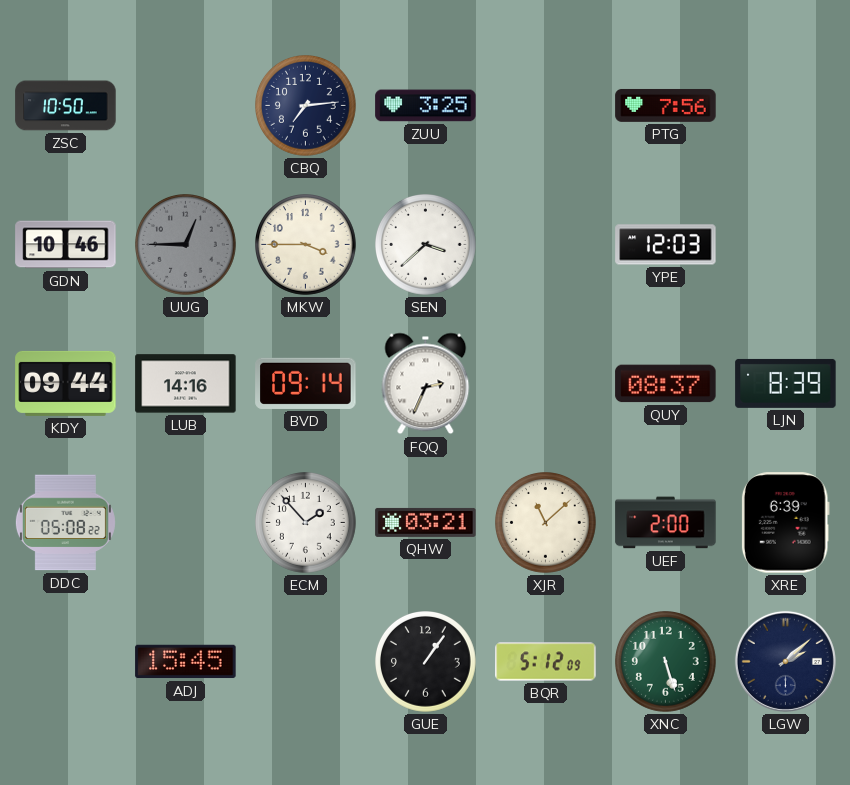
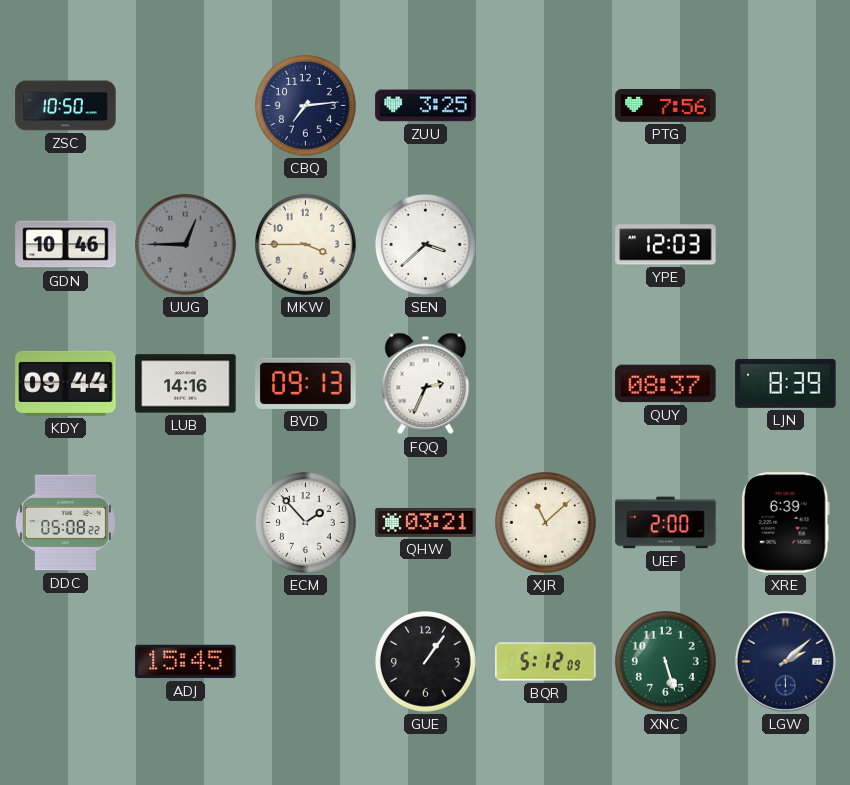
BVD: 09:14 -> 09:13 (306, 383)
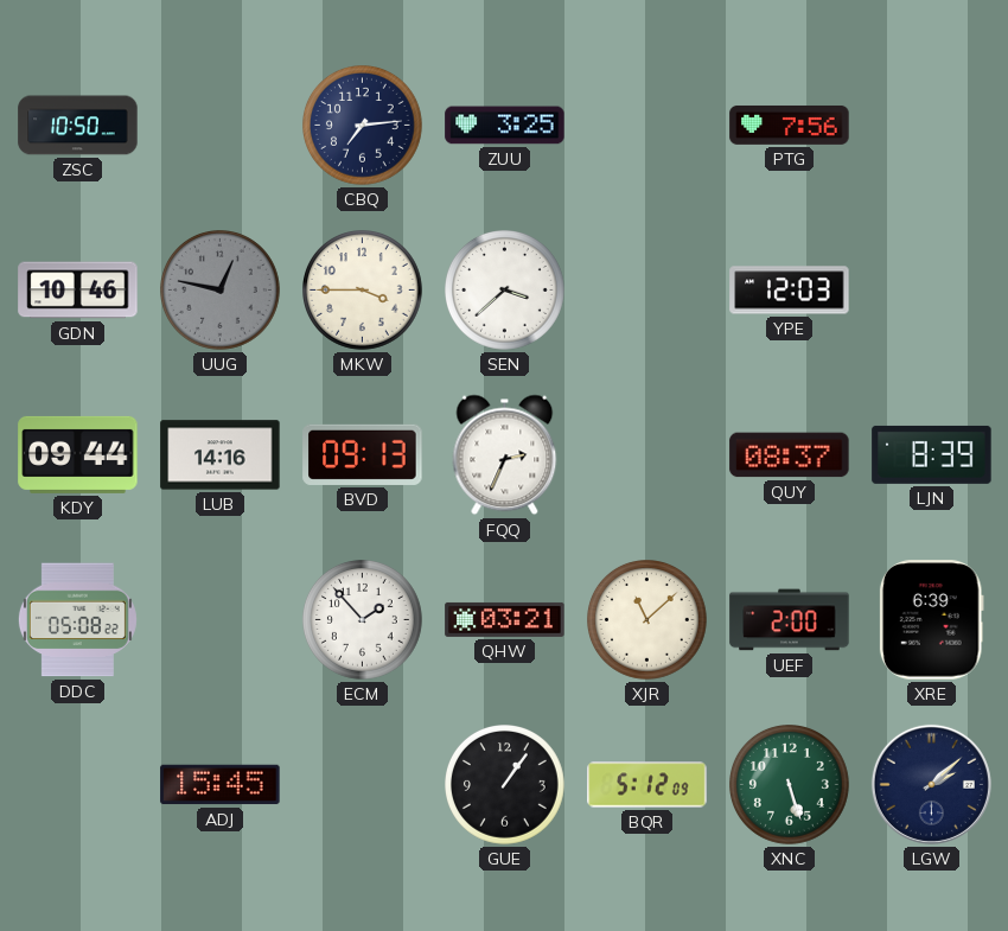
UUG: 12:45 -> 12:47 (221, 291)
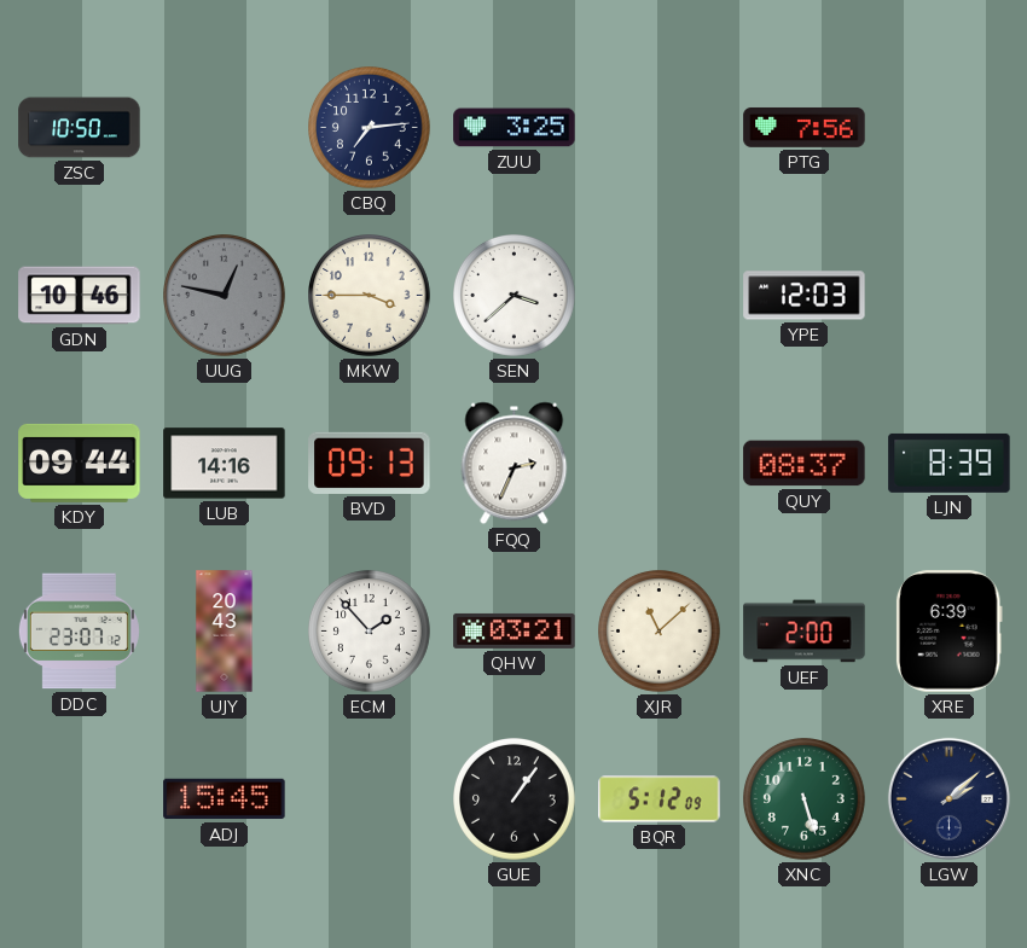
DDC: 05:08 -> 23:07 (79, 632)
UJY: none -> 20:43 (225, 632)
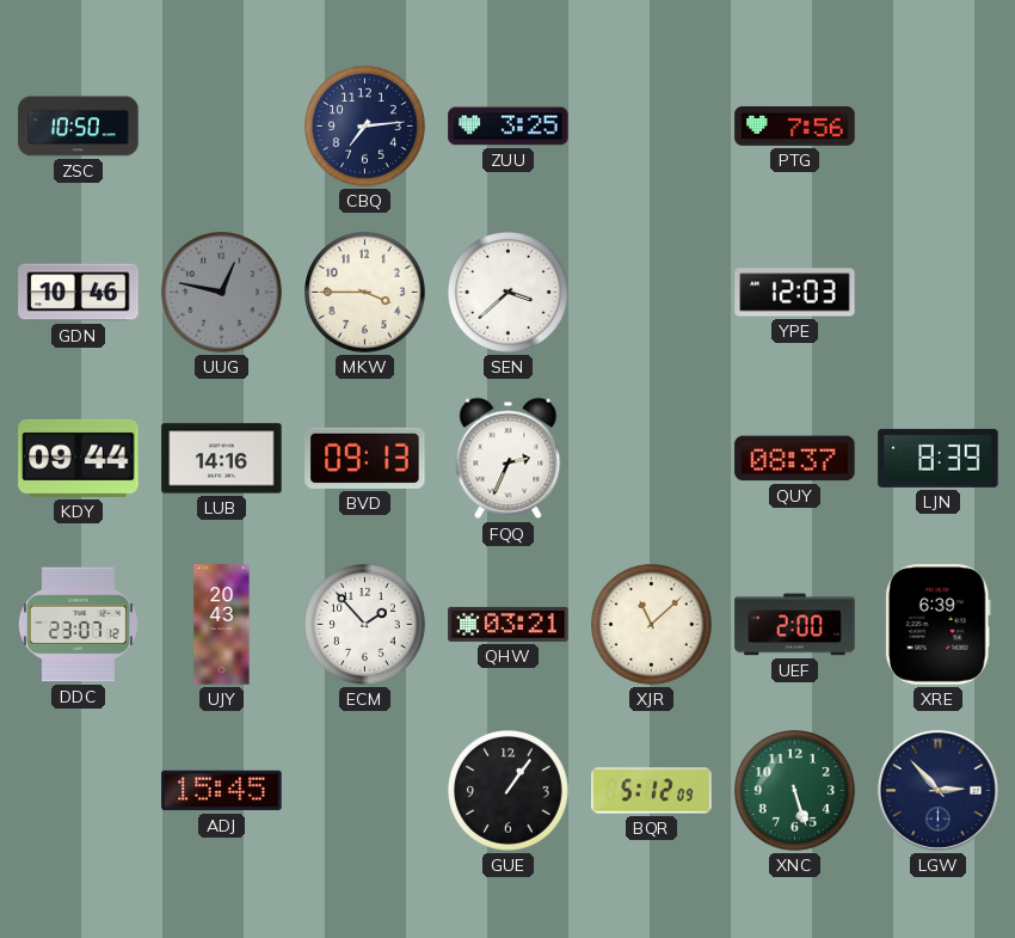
LGW: 2:08 -> 2:53 (937, 790)
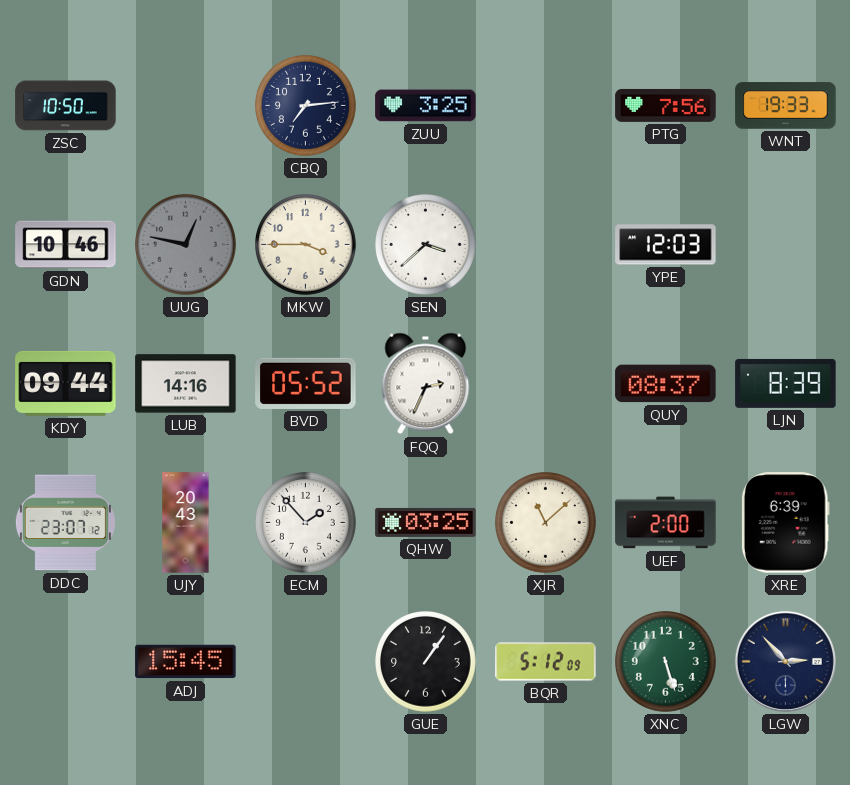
WNT: none -> 19:33 (786, 106)
BVD: 09:13 -> 05:52 (306, 383)
QHW: 03:21 -> 03:25 (426, 522)
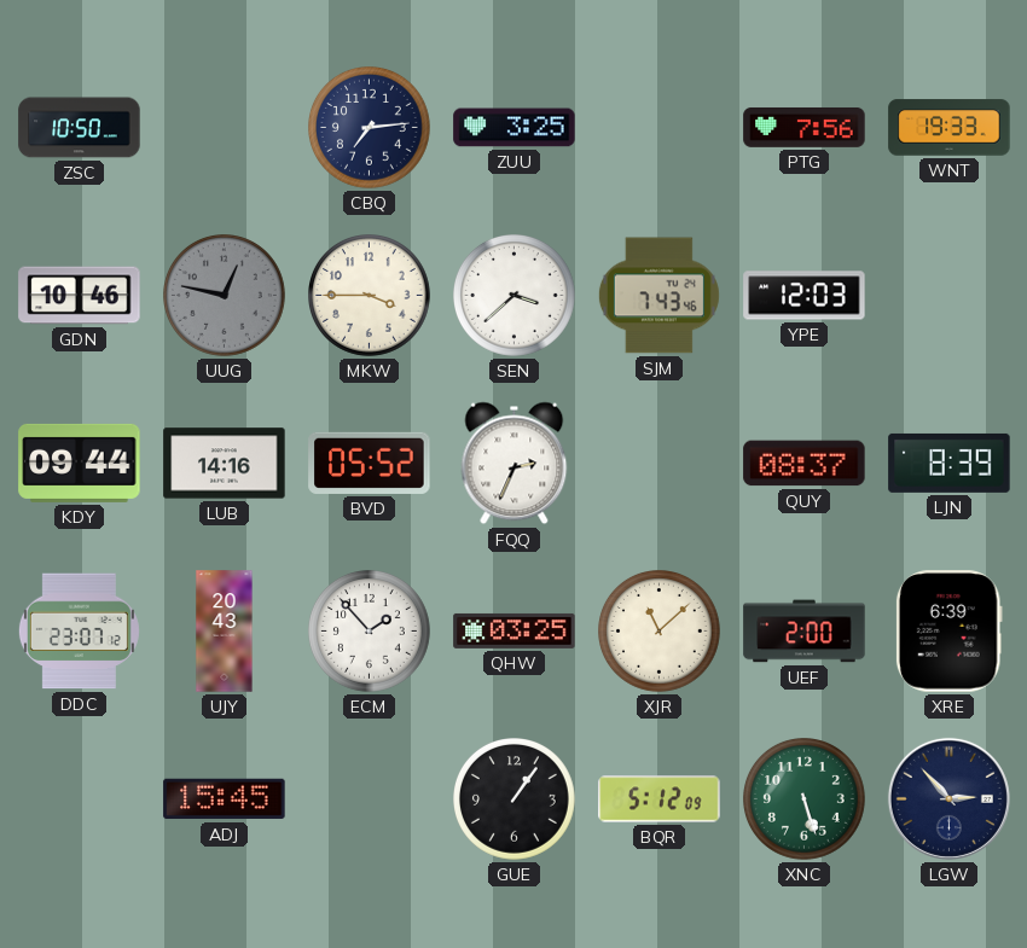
SJM: none -> 7:43 (658, 296)
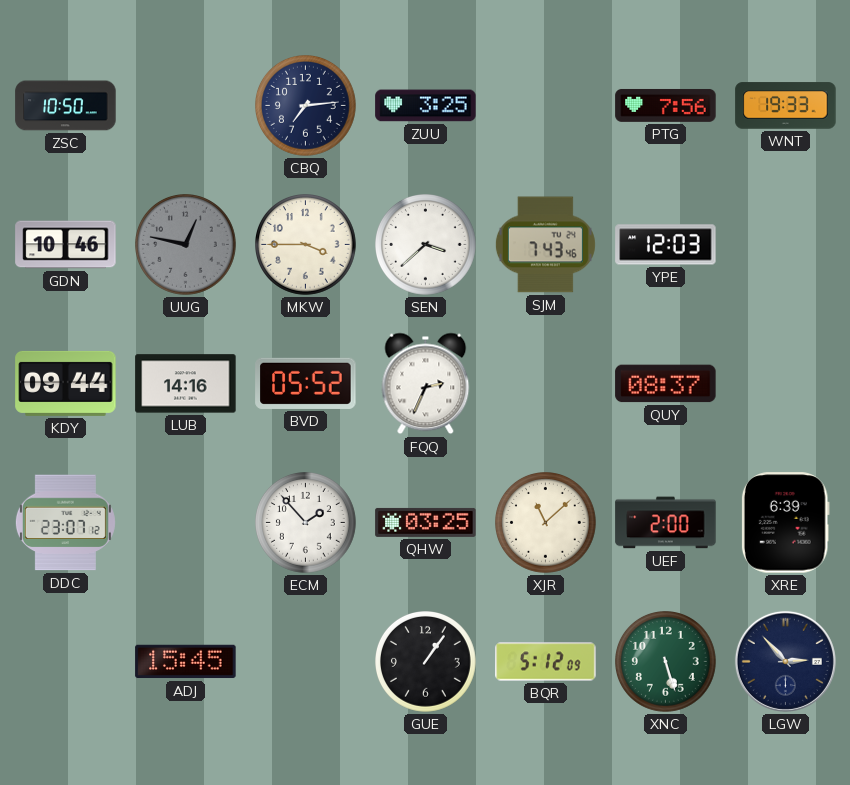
LJN: 8:39 -> none (950, 463)
UJY: 20:43 -> none (225, 632)
